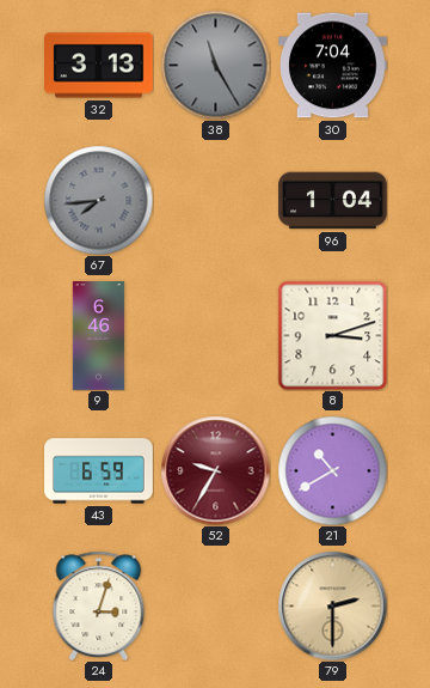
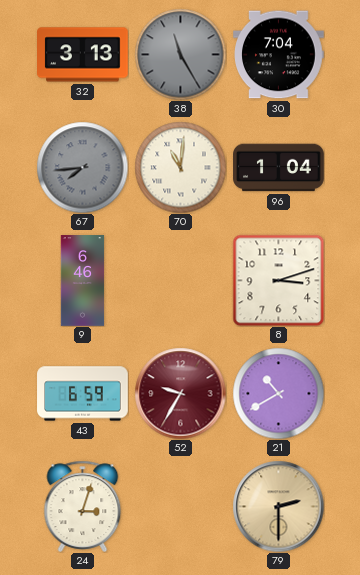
70: none -> 11:01 (180, 167)
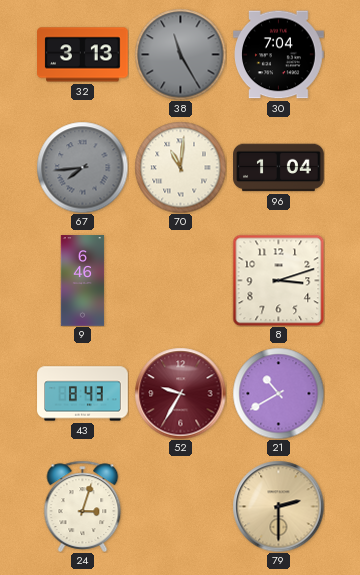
43: 6:59 -> 8:43 (83, 394)
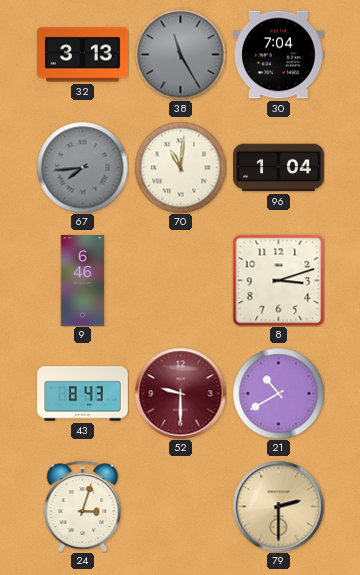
52: 9:35 -> 9:30 (180, 393)
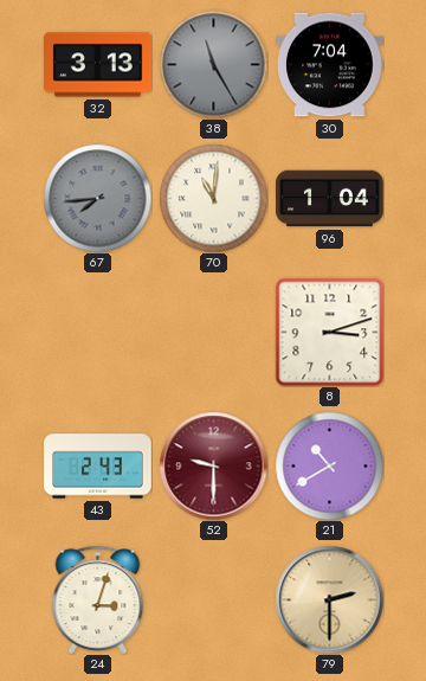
9: 6:46 -> none (83, 281)
43: 8:43 -> 2:43 (98, 467)
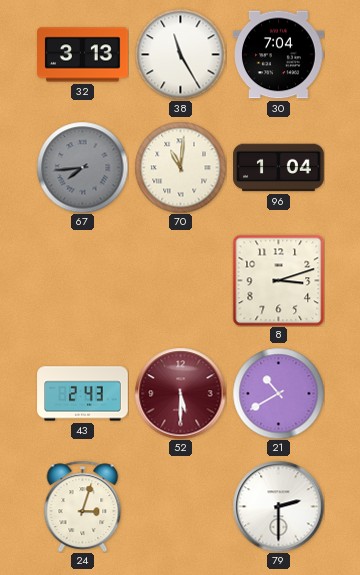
38 dial: grey -> white (180, 54)
52: 9:30 -> 5:30 (180, 393)
79 dial: champagne -> white (278, 506)
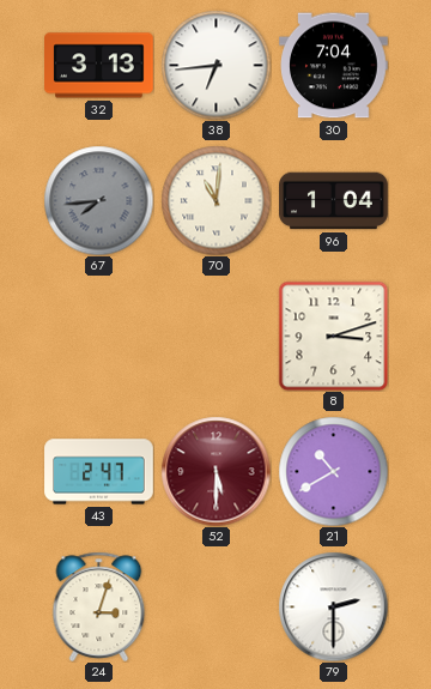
38: 11:25 -> 6:44 (215, 65)
43: 2:43 -> 2:47 (99, 472)
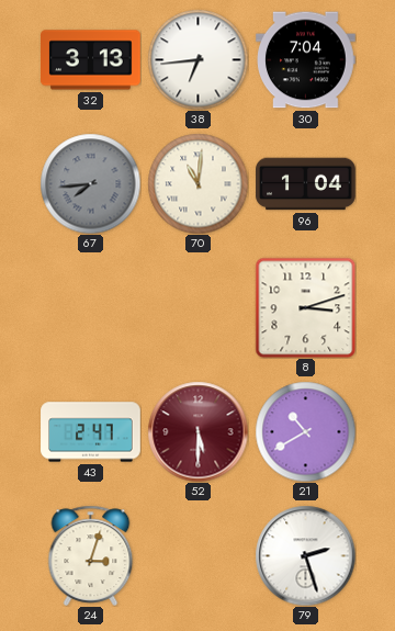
79: 2:30 -> 2:27 (305, 555)
